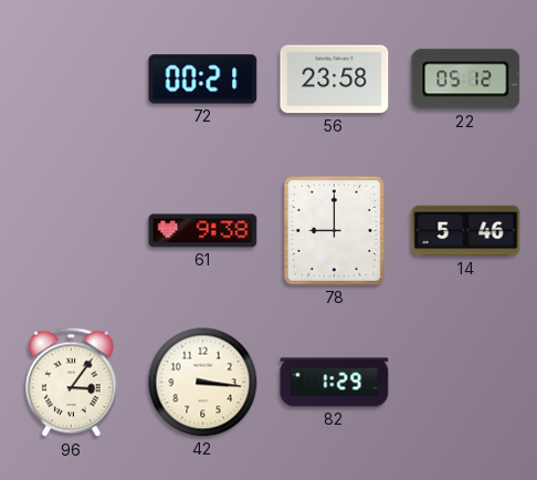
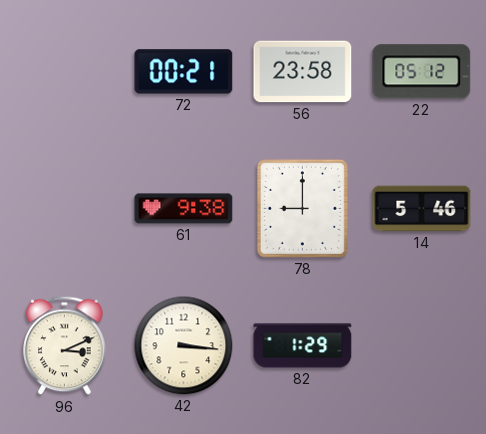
96: 3:06 -> 3:11 (65, 346)
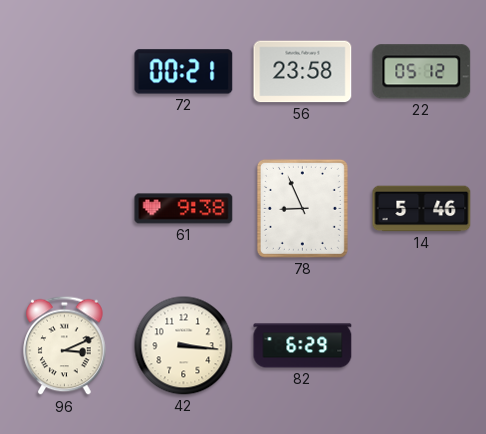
78: 9:00 -> 8:56 (302, 208)
82: 1:29 -> 6:29 (303, 346)
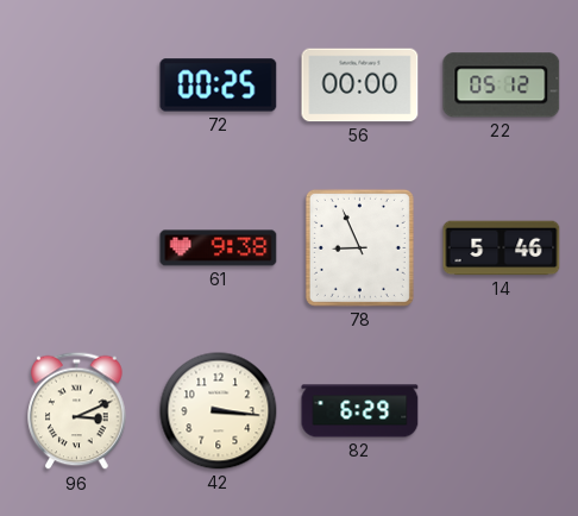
72: 00:21 -> 00:25 (219, 86)
56: 23:58 -> 00:00 (360, 86)
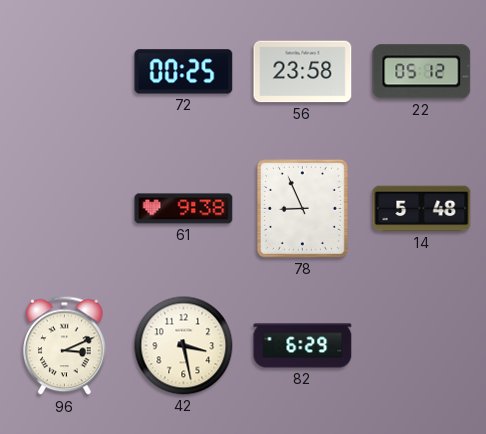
56: 00:00 -> 23:58 (303, 72)
14: 5:46 -> 5:48 (422, 209)
42: 3:16 -> 3:28 (184, 346)
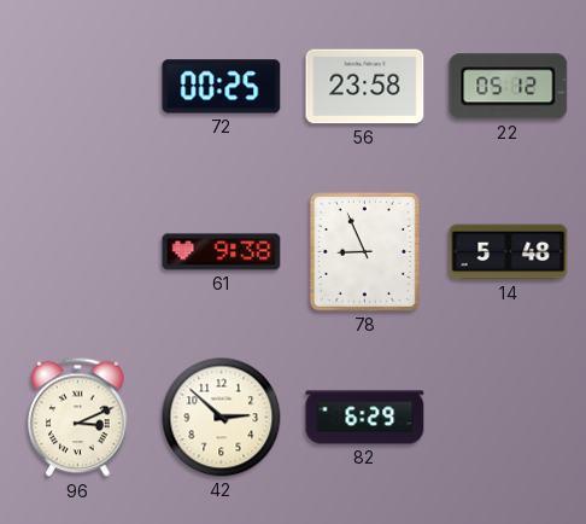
42: 3:28 -> 2:52 (222, 418)
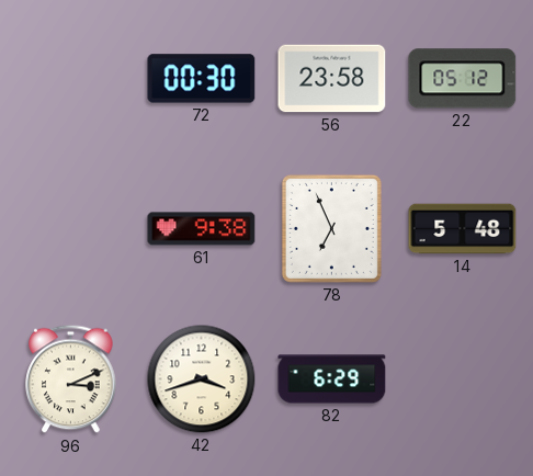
72: 00:25 -> 00:30 (202, 79)
78: 8:56 -> 6:56 (331, 228)
42: 2:52 -> 3:42 (202, 379)
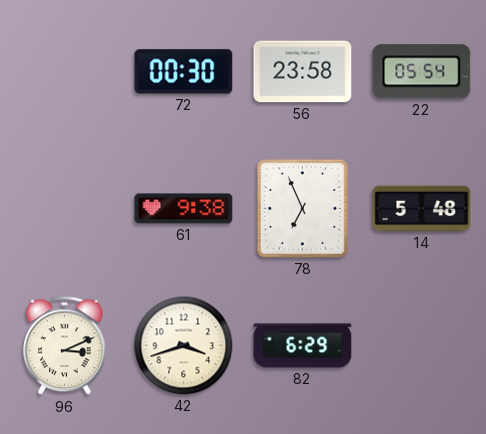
22: 05:12 -> 05:54 (422, 72)
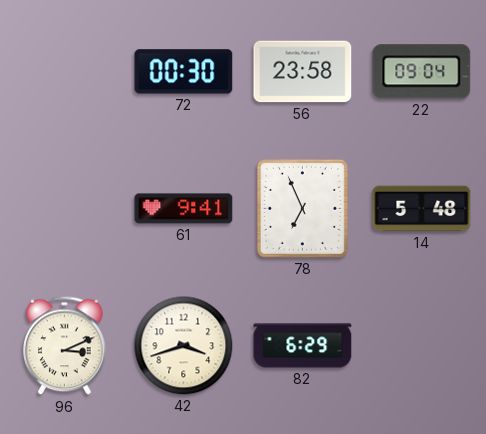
22: 05:54 -> 09:04 (422, 72)
61: 9:38 -> 9:41 (184, 209)
